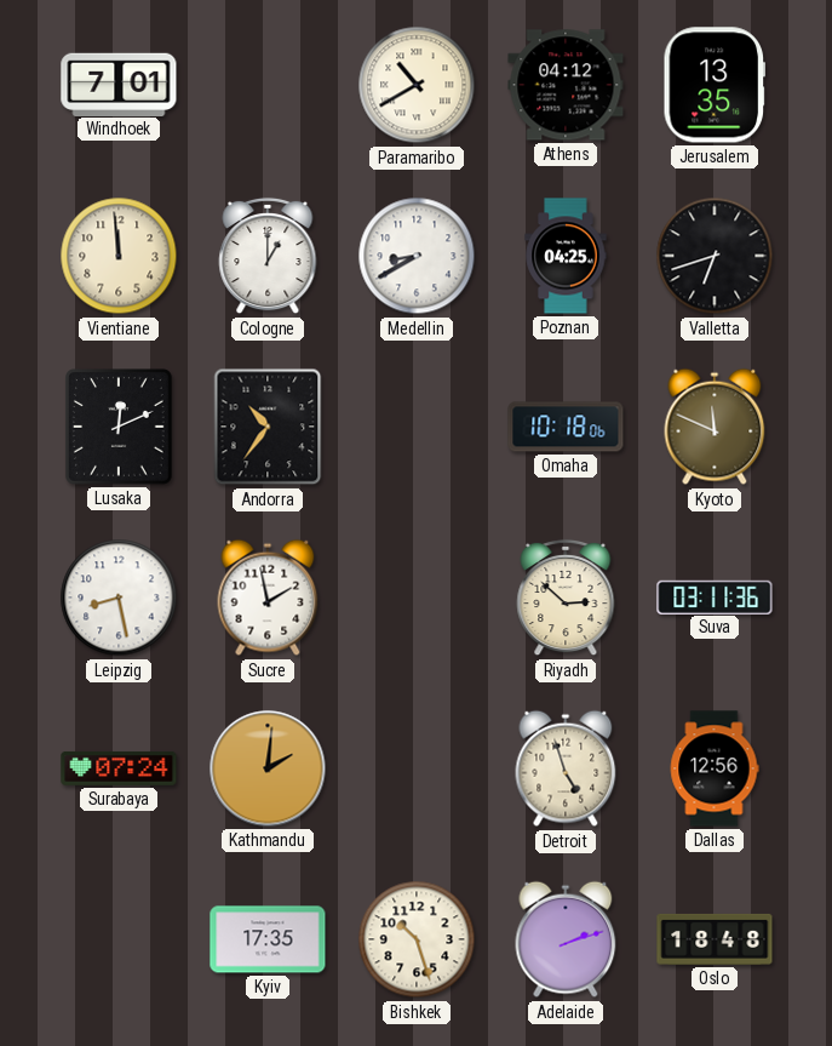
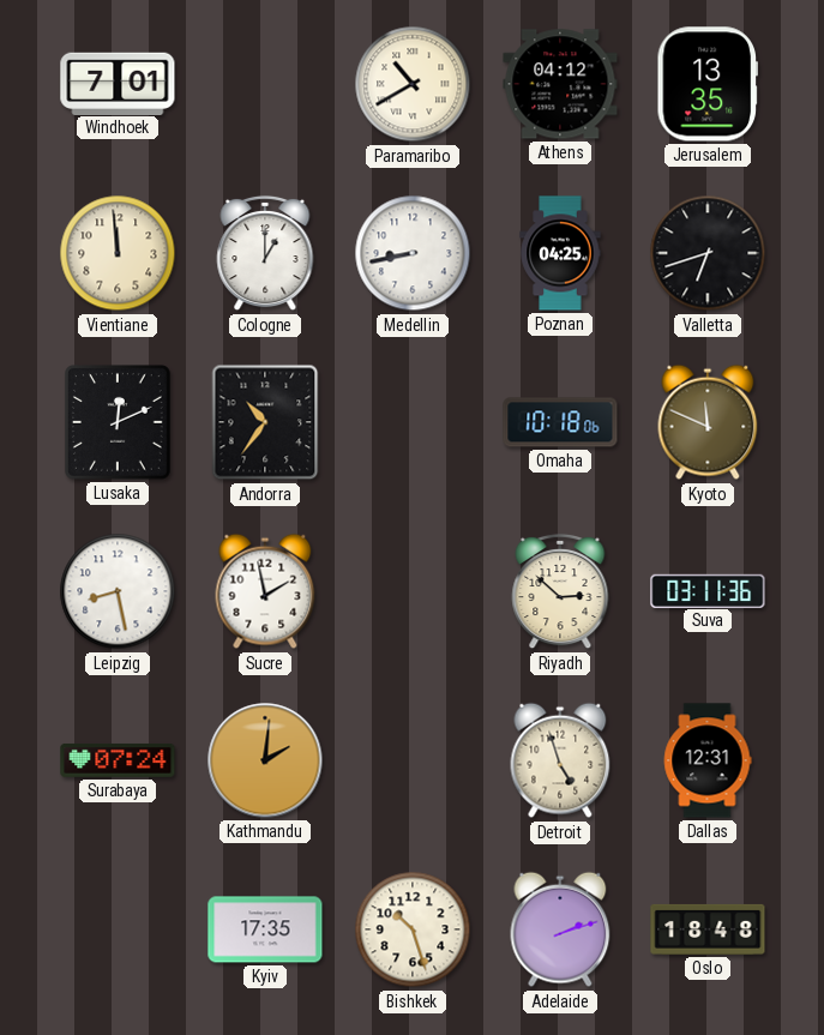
Medellin: 8:40 -> 8:43 (413, 253)
Dallas: 12:56 -> 12:31 (708, 760)
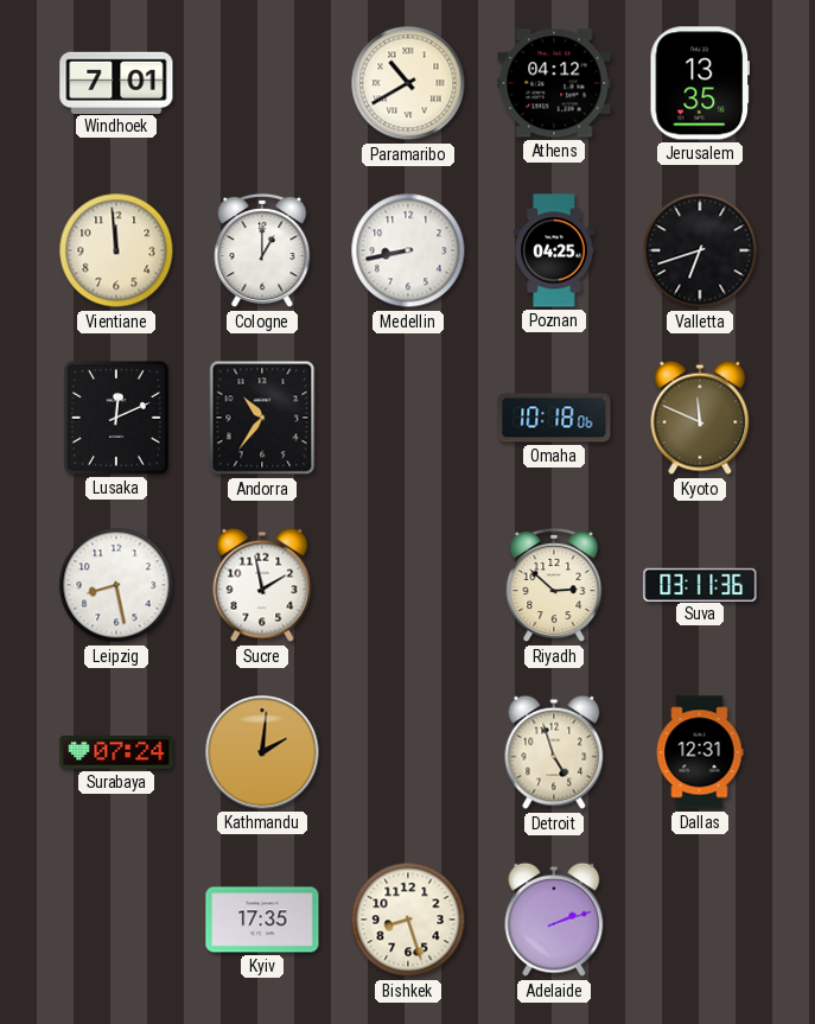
Bishkek: 10:27 -> 8:27 (408, 920)
Oslo: 18:48 -> none (708, 929)
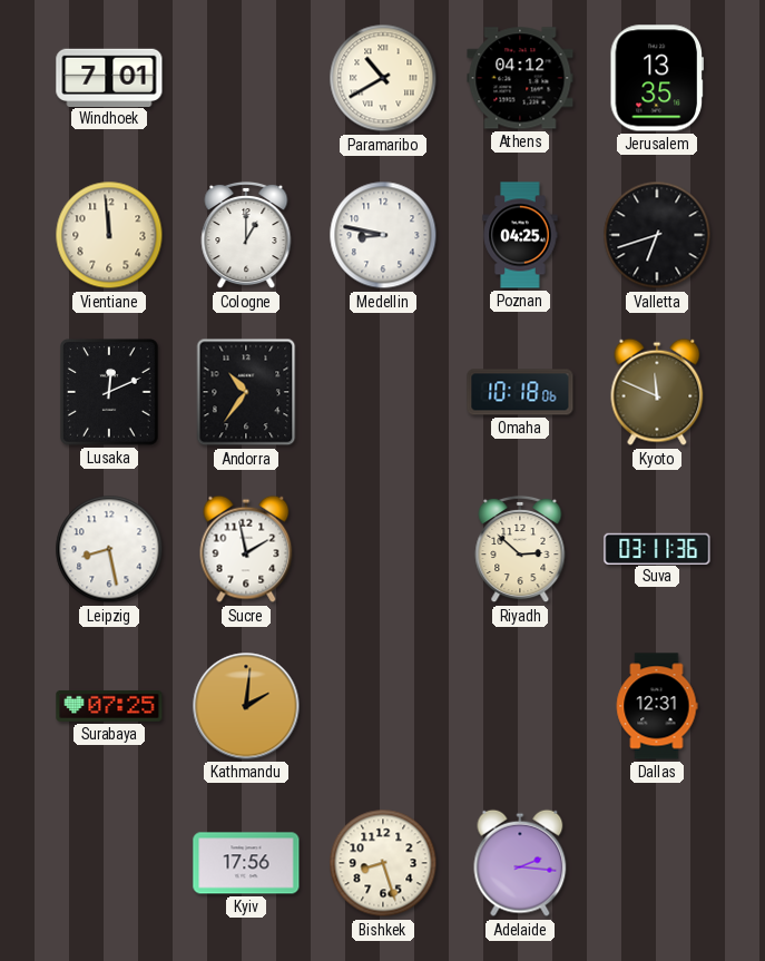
Medellin: 8:43 -> 8:47 (383, 235)
Surabaya: 07:24 -> 07:25 (109, 706)
Detroit: 4:57 -> none (554, 752)
Kyiv: 17:35 -> 17:56 (246, 863)
Adelaide: 2:12 -> 2:16 (520, 863)
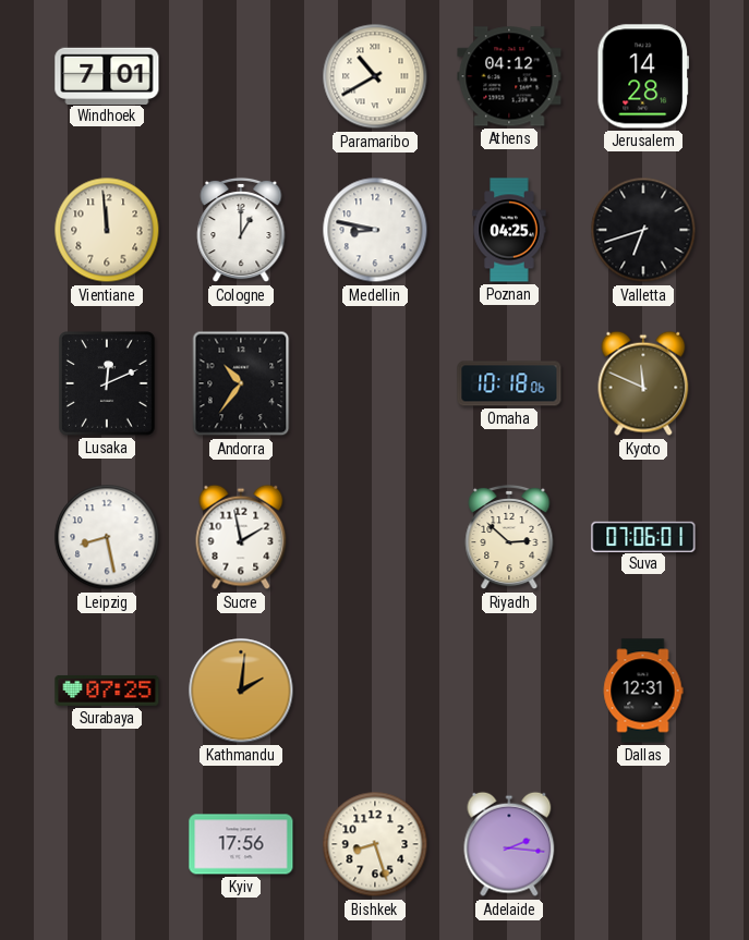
Jerusalem: 13:35 -> 14:28 (642, 76)
Suva: 03:11 -> 07:06 (643, 536)
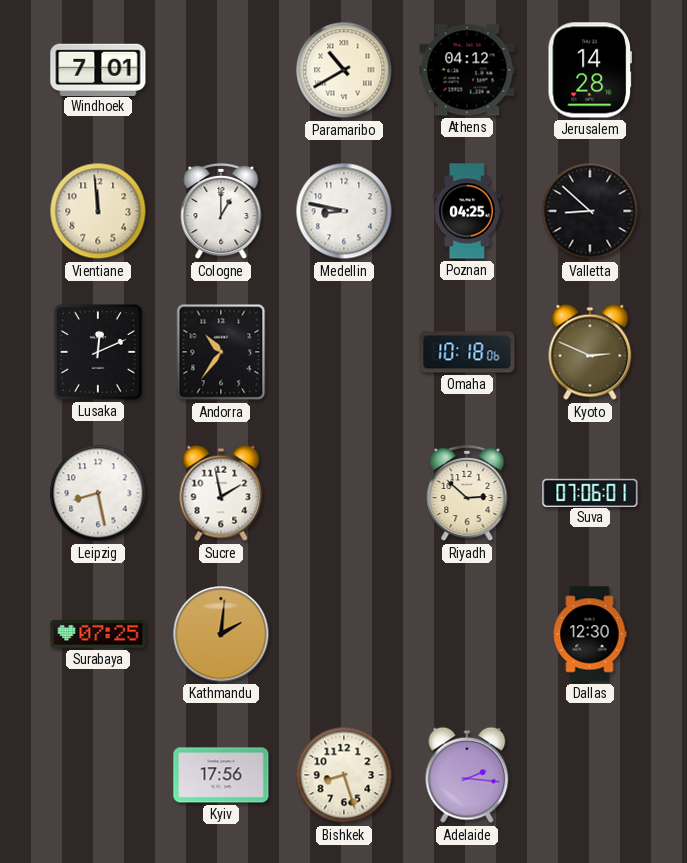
Valletta: 6:42 -> 8:52 (590, 211)
Kyoto: 11:49 -> 2:49 (590, 352)
Dallas: 12:31 -> 12:30 (590, 634)
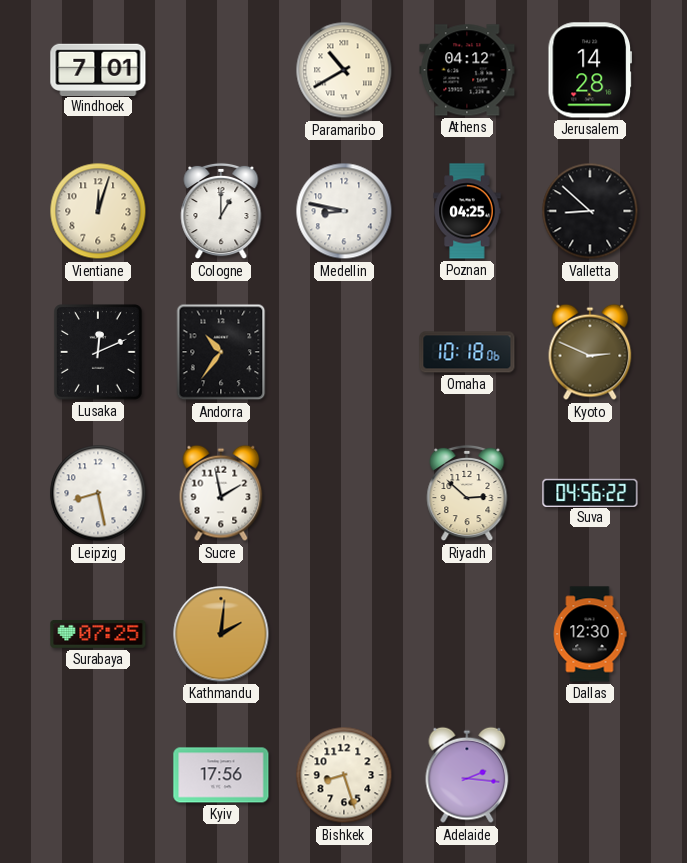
Vientiane: 11:59 -> 12:03 (98, 211)
Suva: 07:06 -> 04:56 (590, 492)
